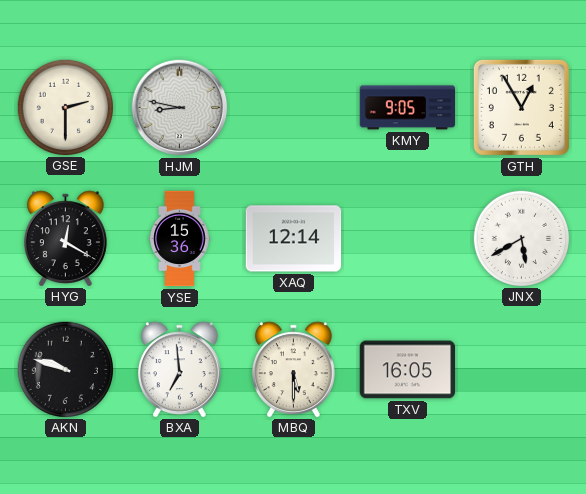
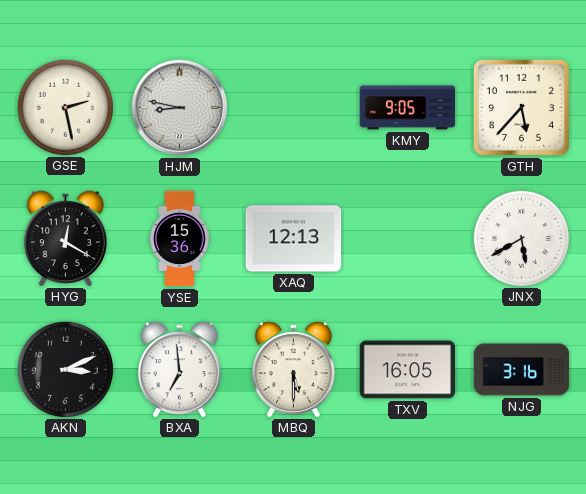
GSE: 2:30 -> 2:28 (65, 107)
GTH: 12:55 -> 5:37 (521, 107)
XAQ: 12:14 -> 12:13 (294, 239)
AKN: 9:48 -> 3:11 (65, 369)
NJG: none -> 3:16 (522, 370)
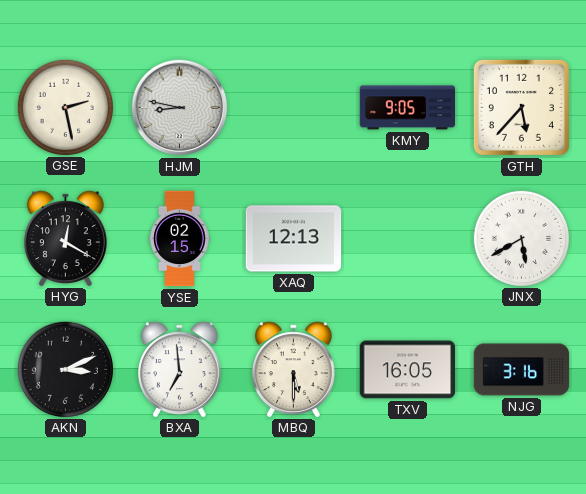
YSE: 15:36 -> 02:15 (180, 239)
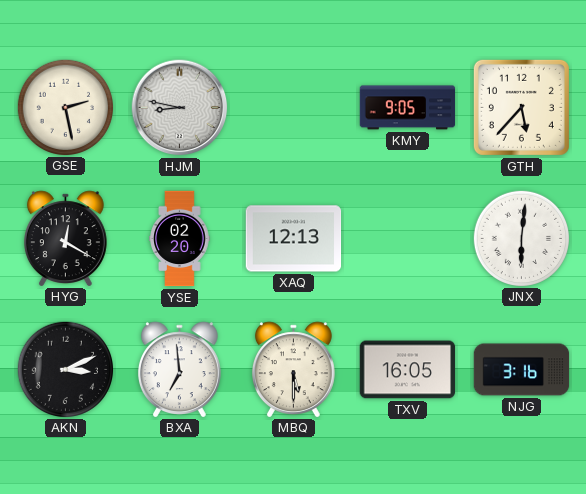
YSE: 02:15 -> 02:20 (180, 239)
JNX: 5:40 -> 6:01 (521, 238)
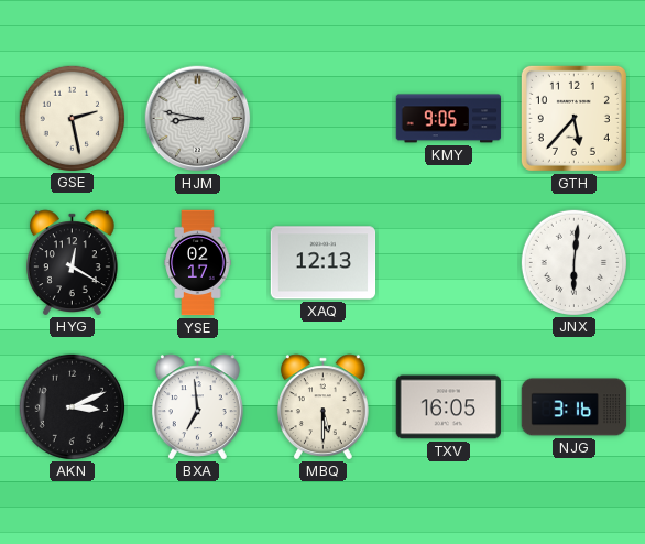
YSE: 02:20 -> 02:17 (198, 263)
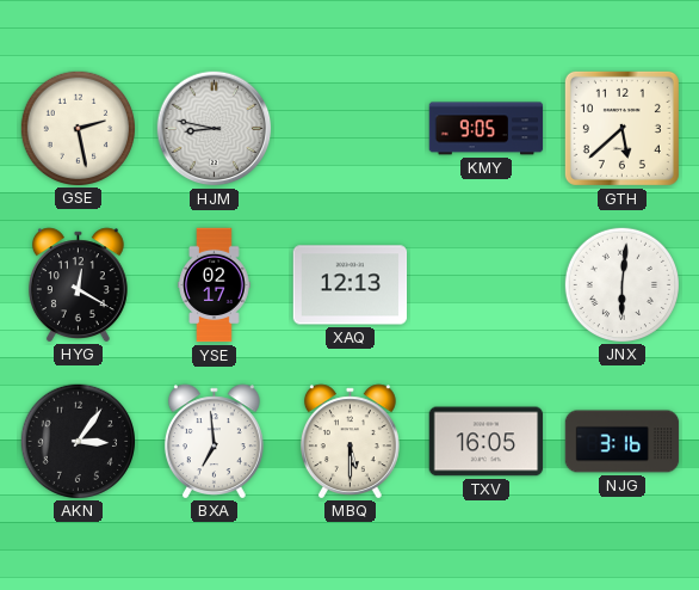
GTH: 5:37 -> 5:38 (621, 128)
AKN: 3:11 -> 3:06 (78, 441)
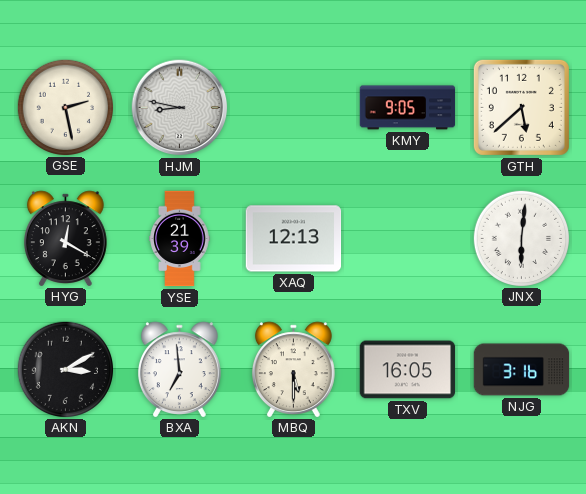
YSE: 02:17 -> 21:39 (180, 239)
AKN: 3:06 -> 3:10 (65, 369)
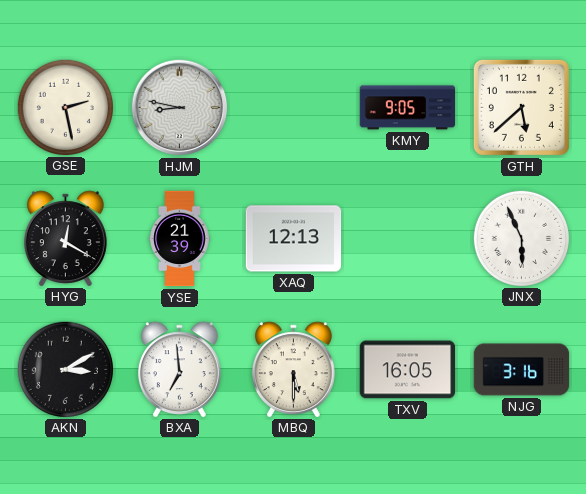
JNX: 6:01 -> 5:56 (521, 238)
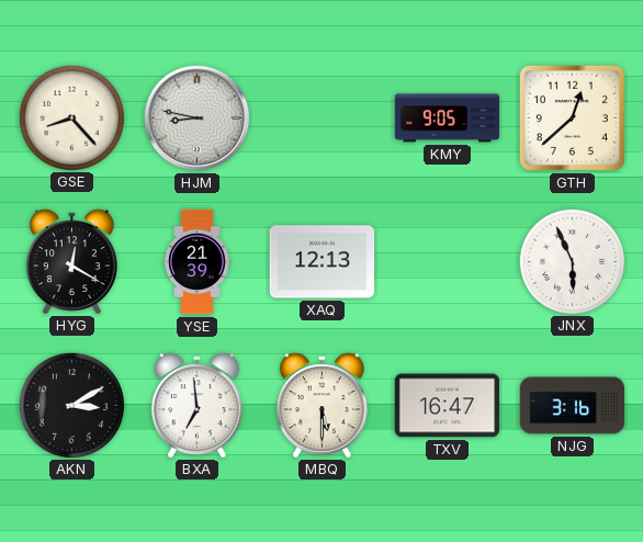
GSE: 2:28 -> 8:23 (71, 117)
GTH: 5:38 -> 12:38 (572, 117)
TXV: 16:05 -> 16:47 (448, 406)
